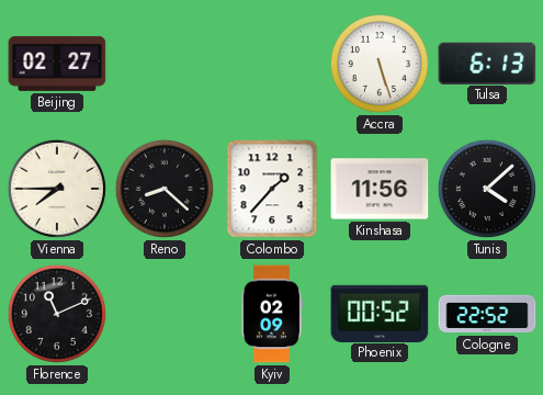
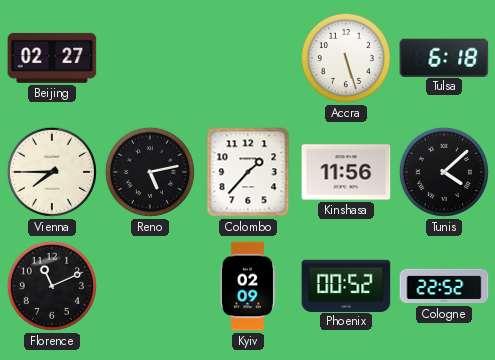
Tulsa: 6:13 -> 6:18 (444, 57)
Reno: 8:22 -> 5:13 (150, 172)
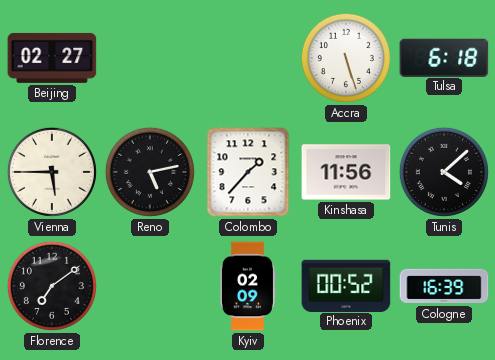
Vienna: 7:45 -> 5:45 (52, 172)
Florence: 11:11 -> 7:09 (52, 286)
Cologne: 22:52 -> 16:39 (444, 286)
